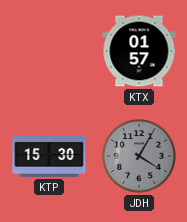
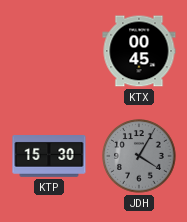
KTX: 01:57 -> 00:45 (139, 51)
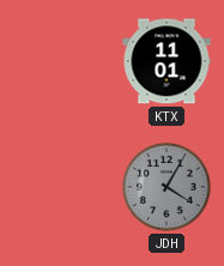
KTX: 00:45 -> 11:01 (167, 61)
KTP: 15:30 -> none (49, 157)
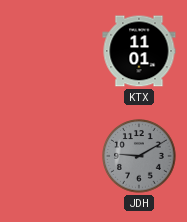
JDH: 4:05 -> 9:10 (139, 156)
